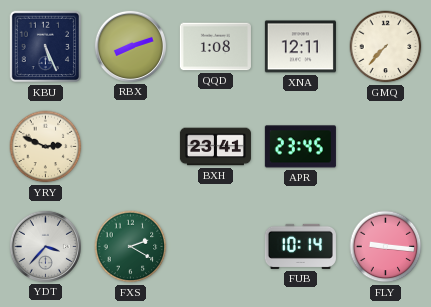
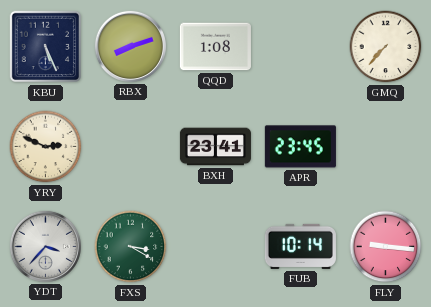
XNA: 12:11 -> none (300, 47)
FXS: 2:20 -> 3:20 (131, 247)
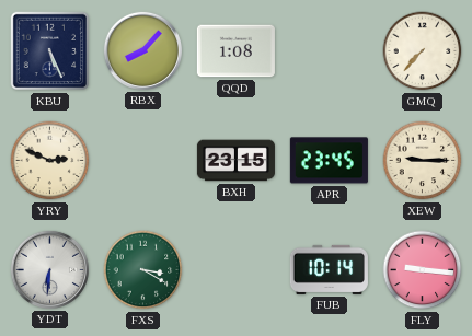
RBX: 8:12 -> 8:07 (142, 50)
BXH: 23:41 -> 23:15 (235, 161)
XEW: none -> 9:15 (423, 161)
YDT: 3:37 -> 6:31 (49, 269)
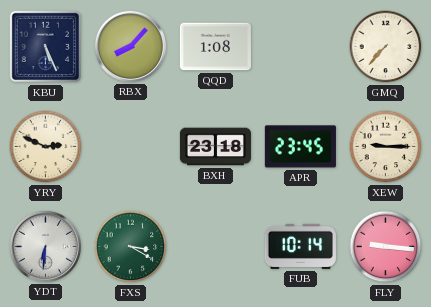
BXH: 23:15 -> 23:18 (215, 147)
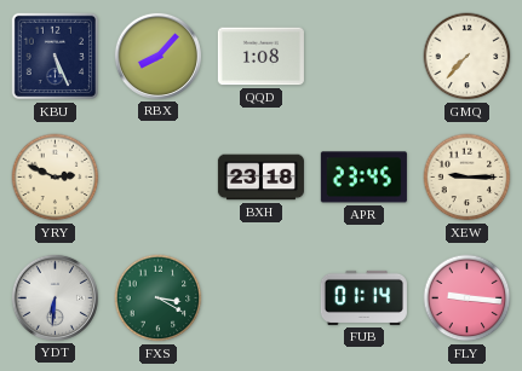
FUB: 10:14 -> 01:14 (363, 297)
